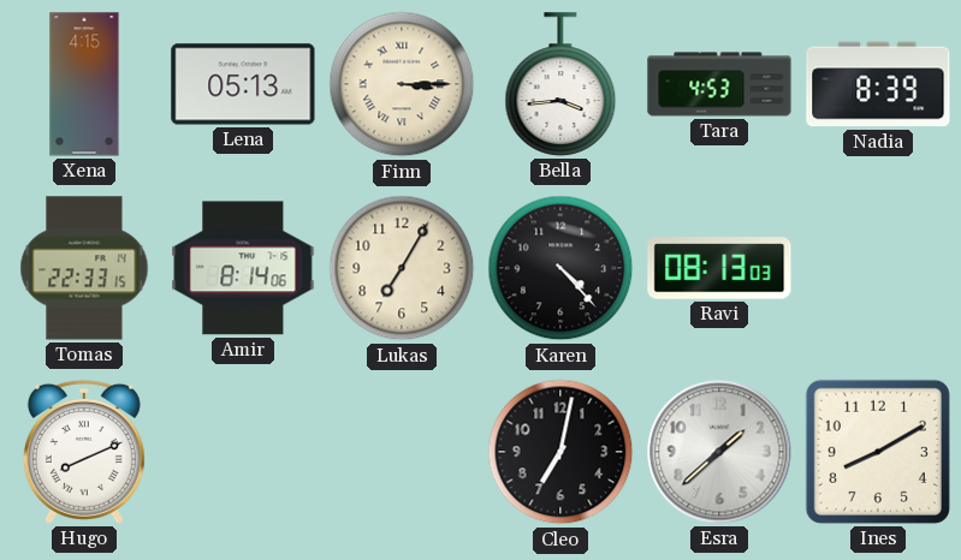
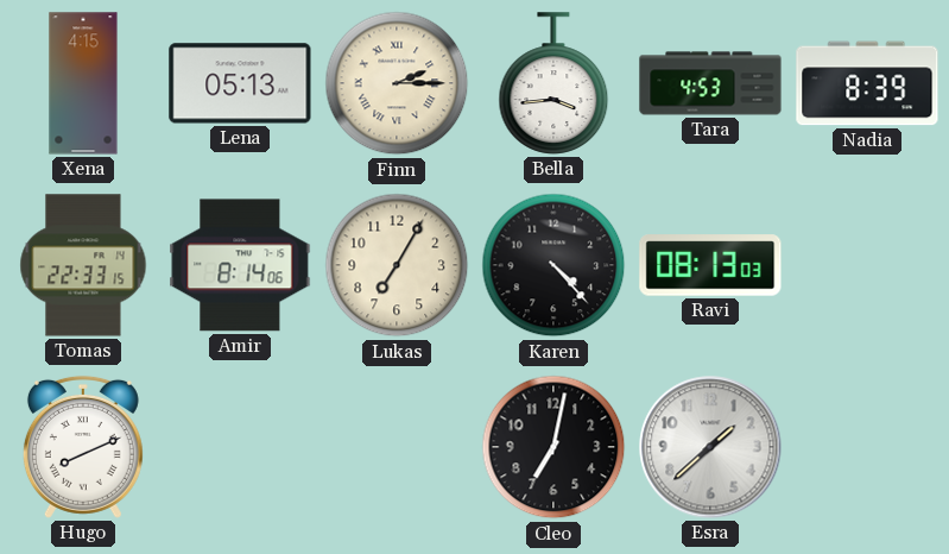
Finn: 3:15 -> 2:15 (397, 83)
Ines: 8:10 -> none (878, 452)
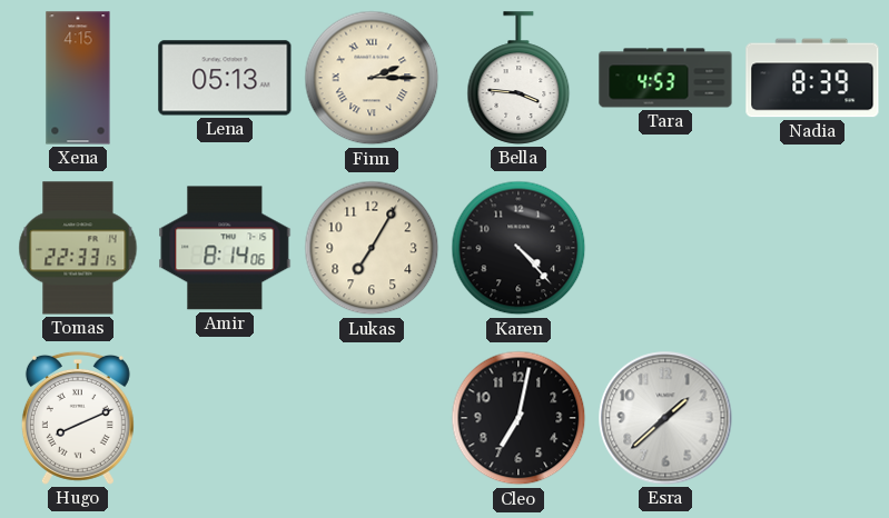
Bella: 3:44 -> 3:46 (518, 78)
Ravi: 08:13 -> none (710, 265)
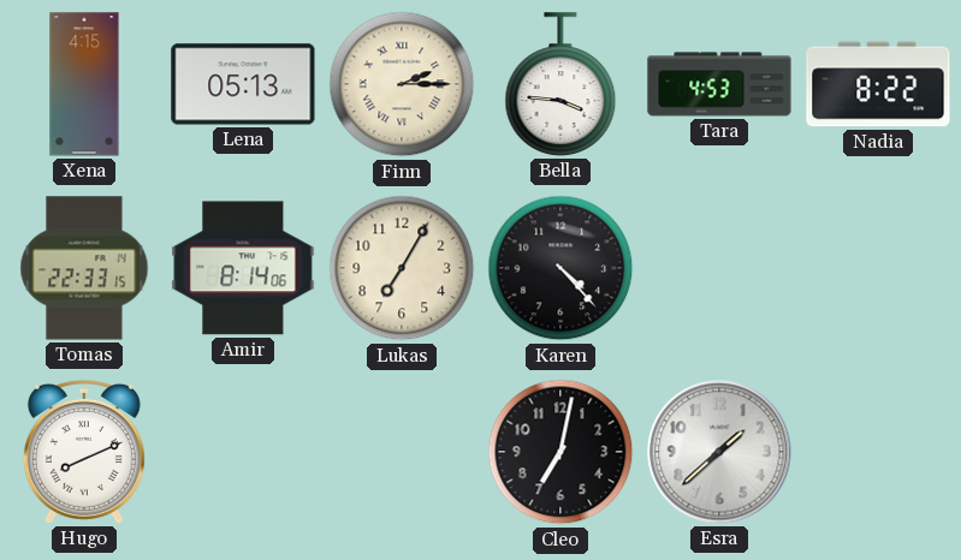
Nadia: 8:39 -> 8:22 (878, 84)
